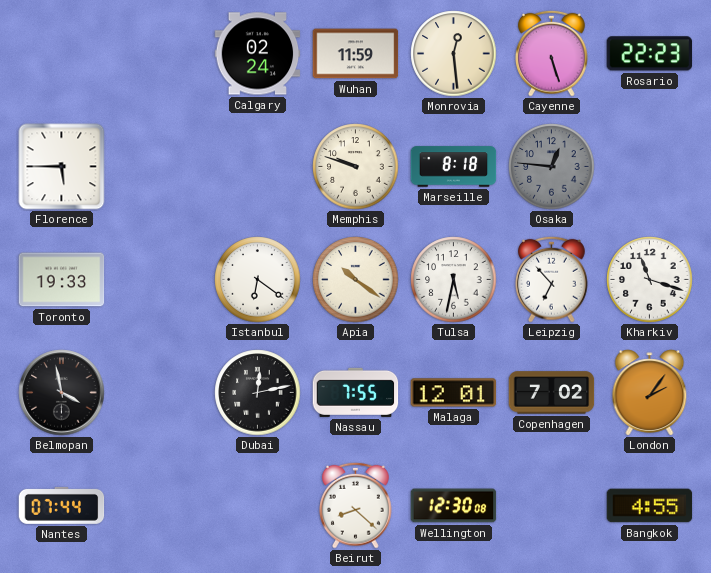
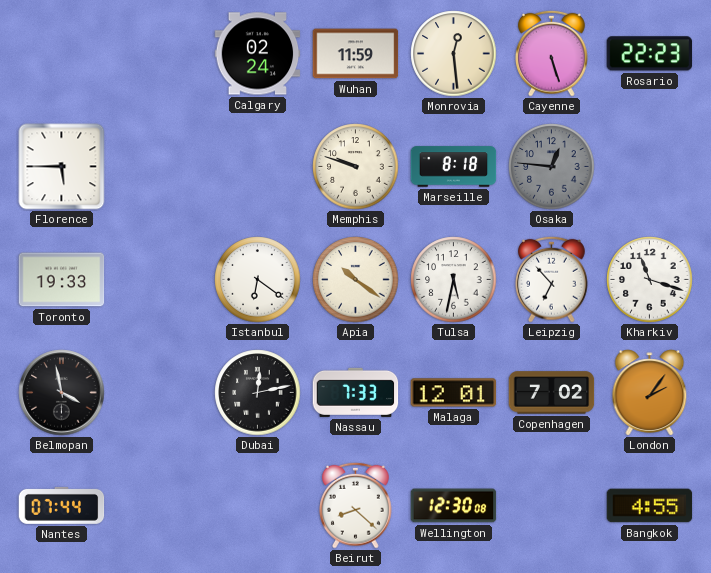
Nassau: 7:55 -> 7:33 (356, 392)
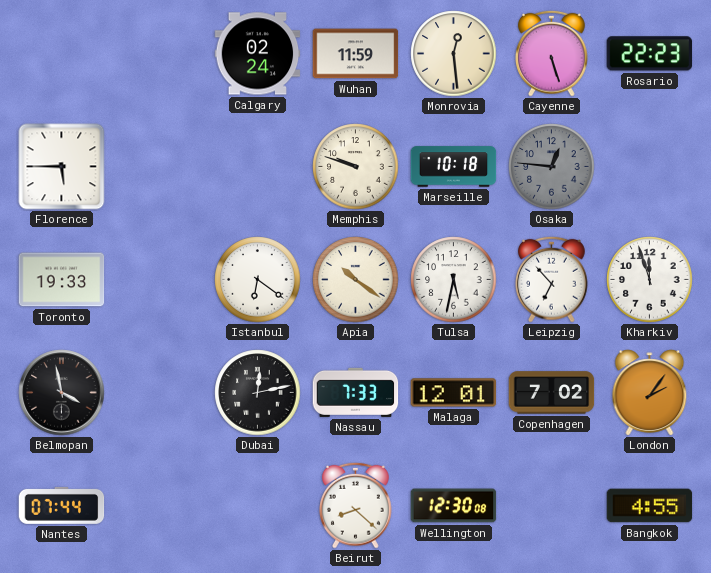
Marseille: 8:18 -> 10:18 (454, 167)
Kharkiv: 11:18 -> 11:57 (650, 280)
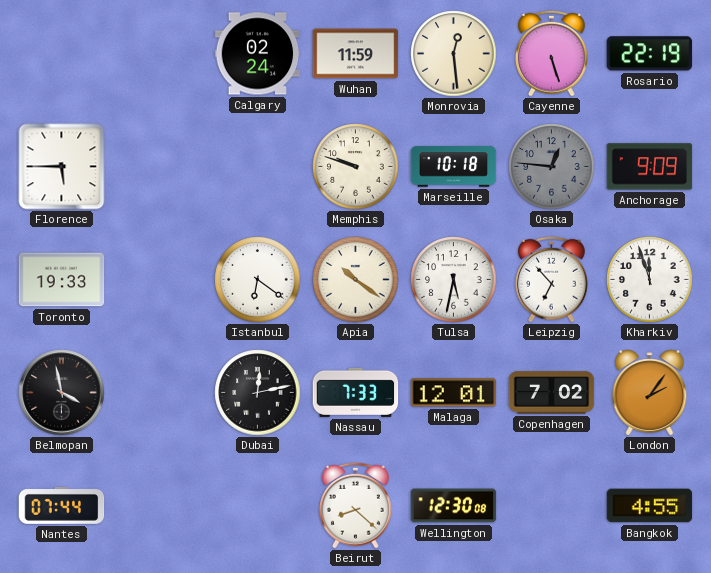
Rosario: 22:23 -> 22:19 (650, 54)
Anchorage: none -> 9:09 (650, 167)
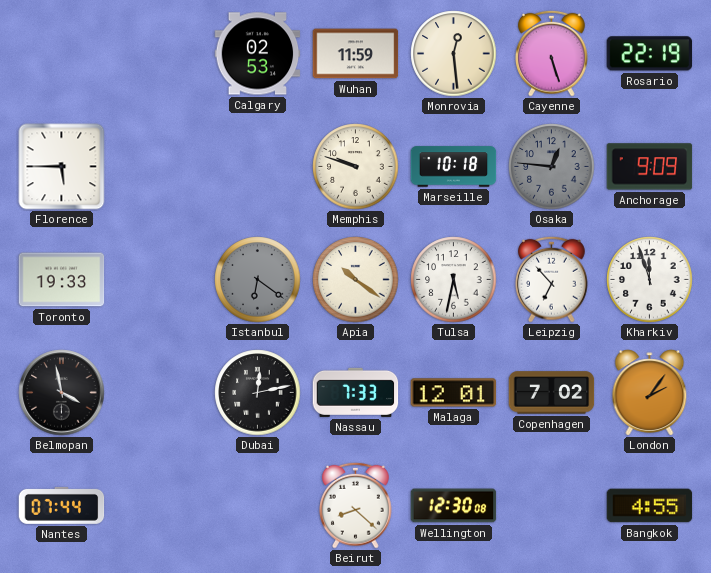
Calgary: 02:24 -> 02:53 (258, 54)
Istanbul dial: white -> grey (258, 280)
